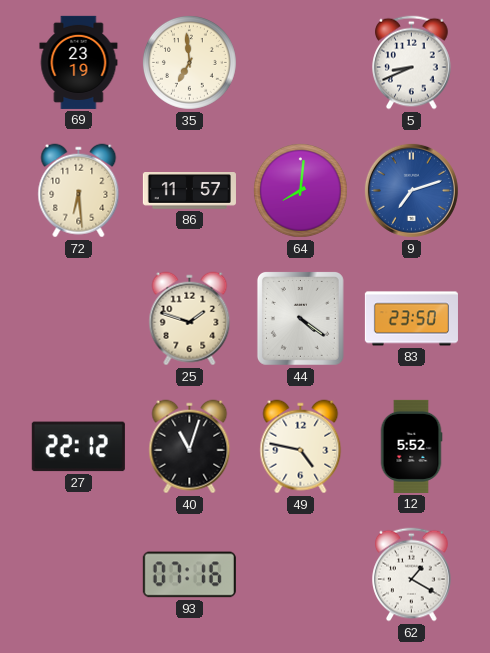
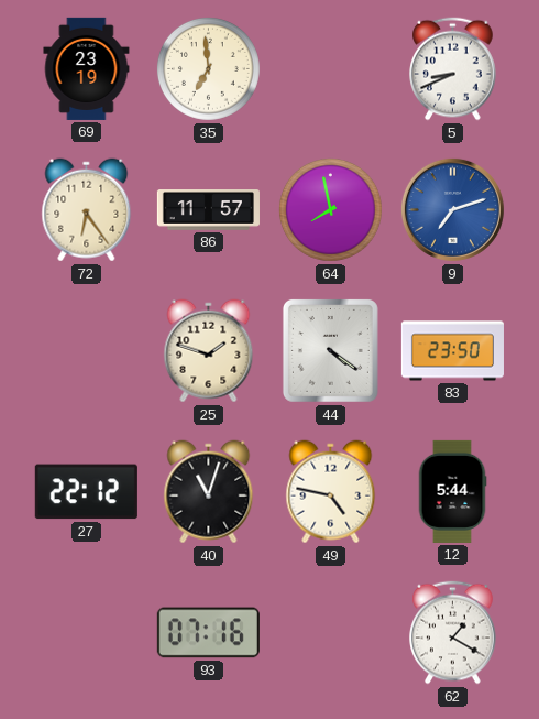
72: 6:29 -> 6:24 (87, 210)
64: 8:01 -> 7:58 (330, 209)
12: 5:52 -> 5:44 (452, 491)
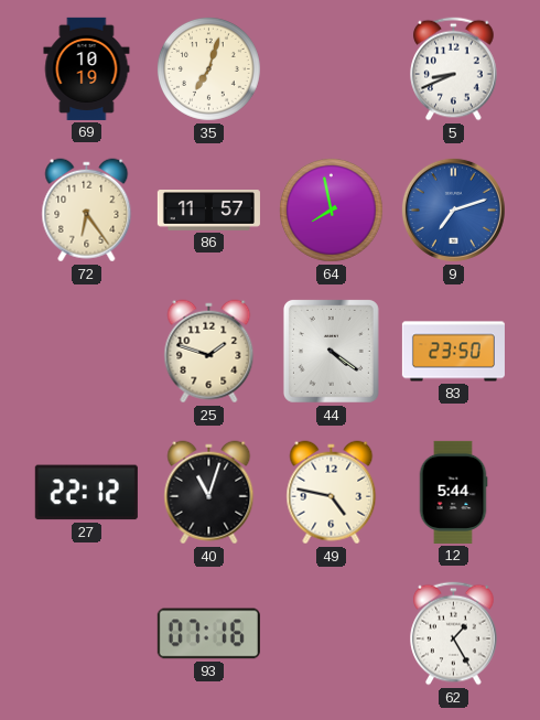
69: 23:19 -> 10:19 (87, 68)
35: 6:59 -> 7:03 (208, 68)
62: 1:20 -> 1:25 (454, 634)
